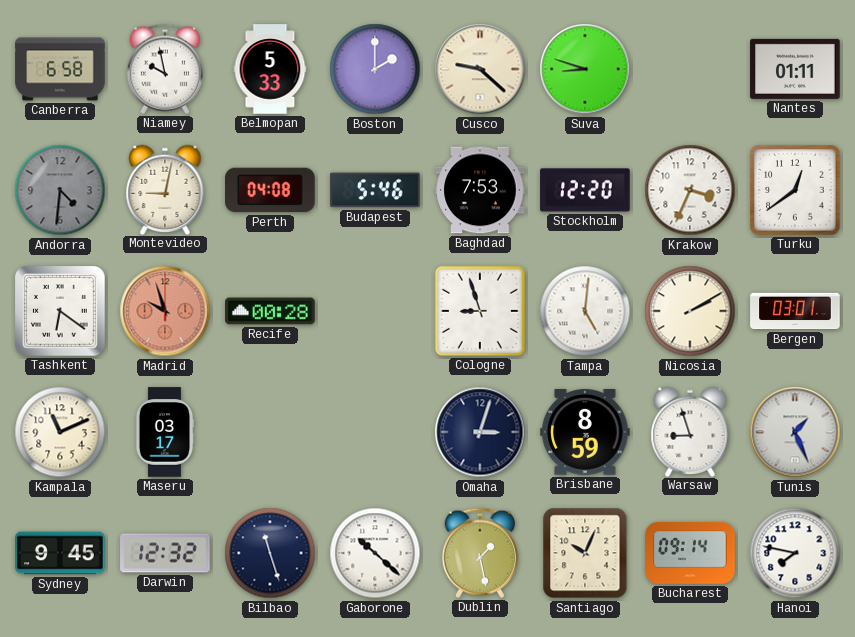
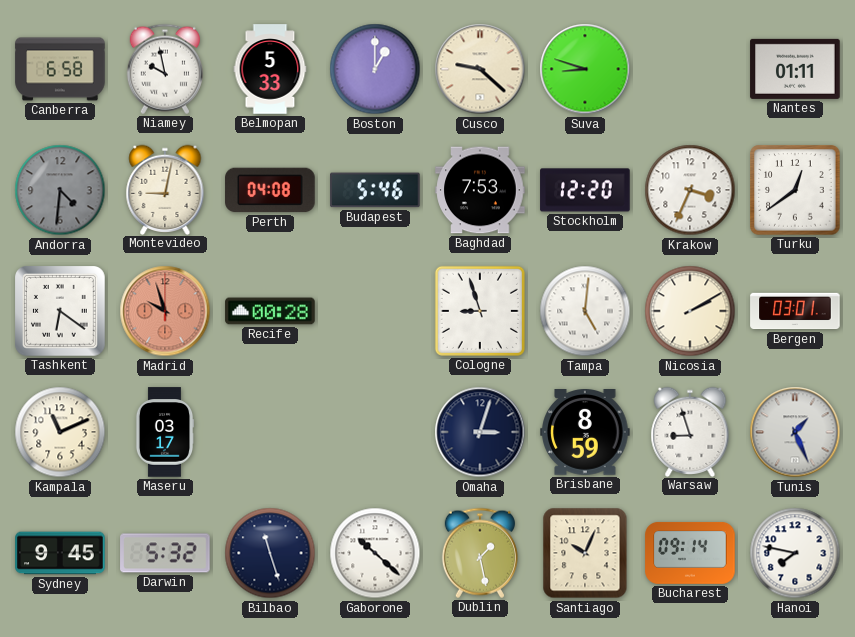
Boston: 2:00 -> 1:00 (375, 69)
Darwin: 12:32 -> 5:32 (165, 553)
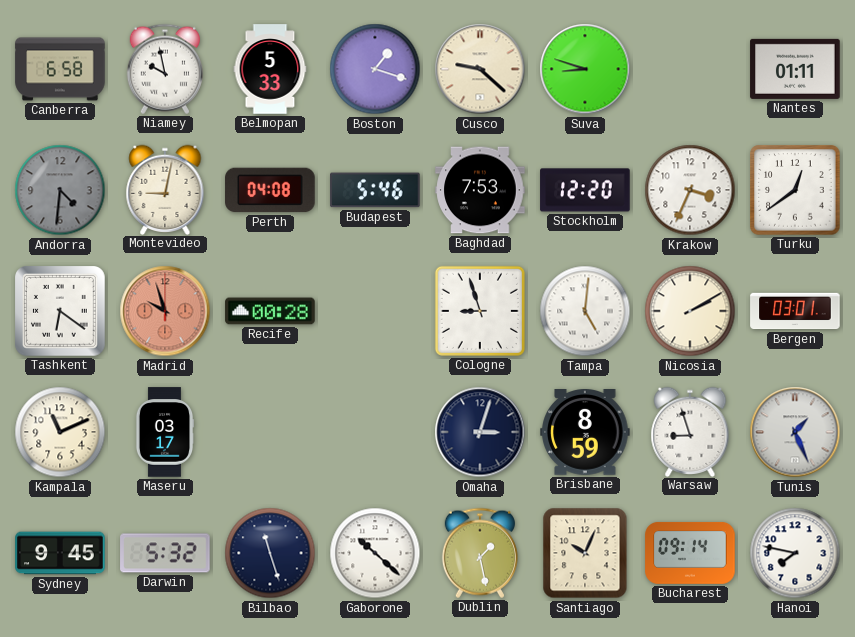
Boston: 1:00 -> 1:18 (375, 69)
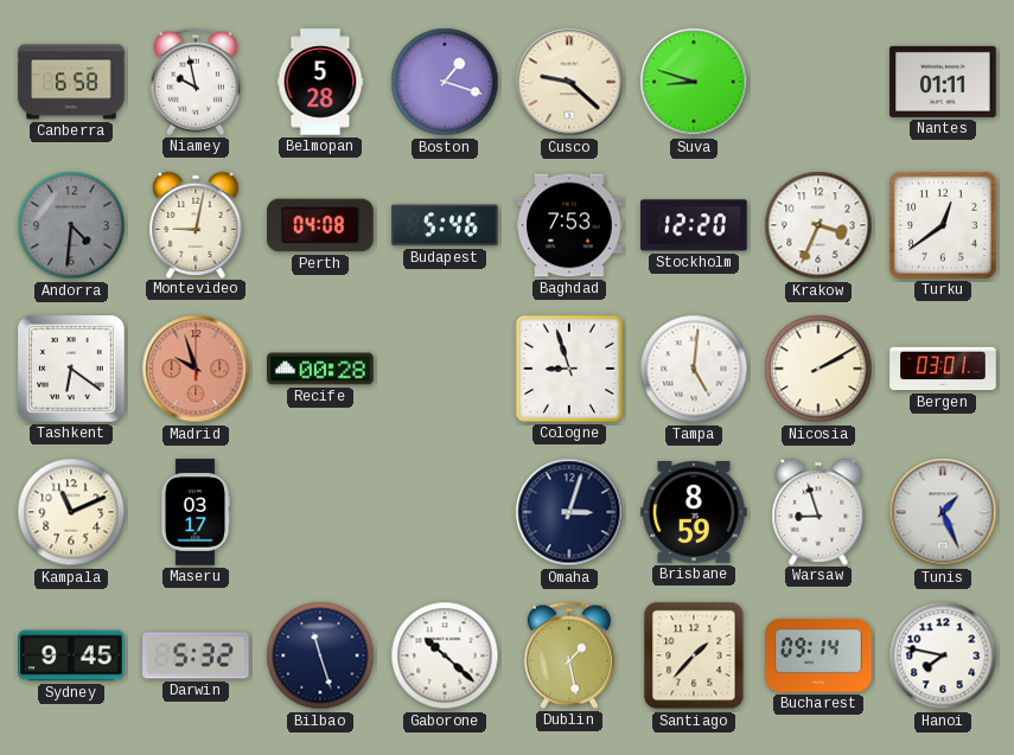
Belmopan: 5:33 -> 5:28 (320, 82)
Santiago: 10:04 -> 1:37 (694, 655)
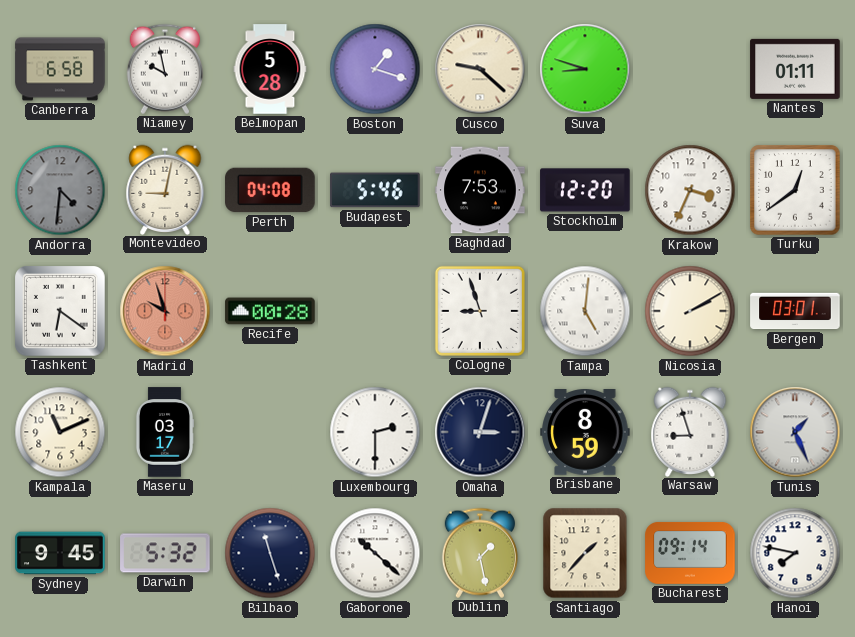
Luxembourg: none -> 2:30 (375, 432)
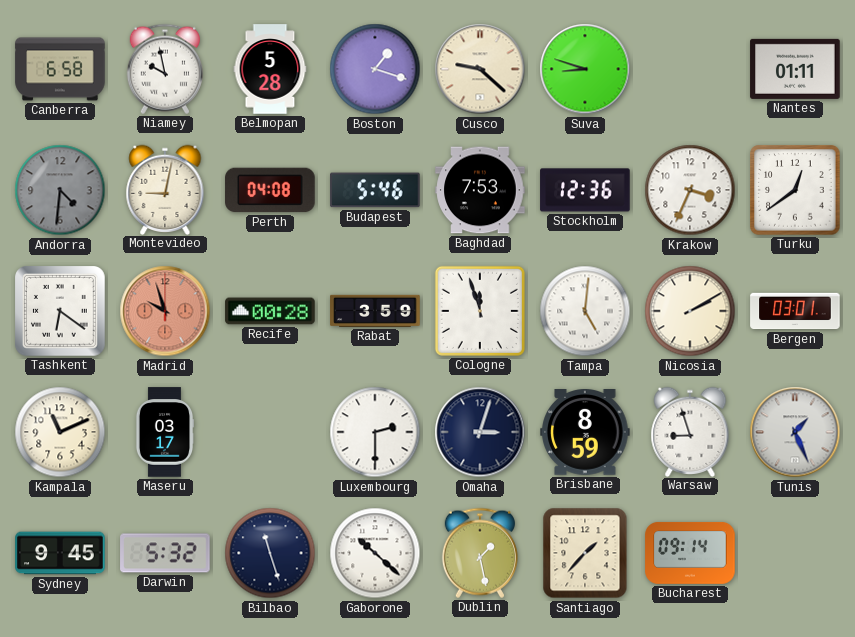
Stockholm: 12:20 -> 12:36 (585, 190)
Rabat: none -> 3:59 (375, 311)
Cologne: 8:57 -> 11:57 (480, 311)
Hanoi: 7:47 -> none (795, 553)
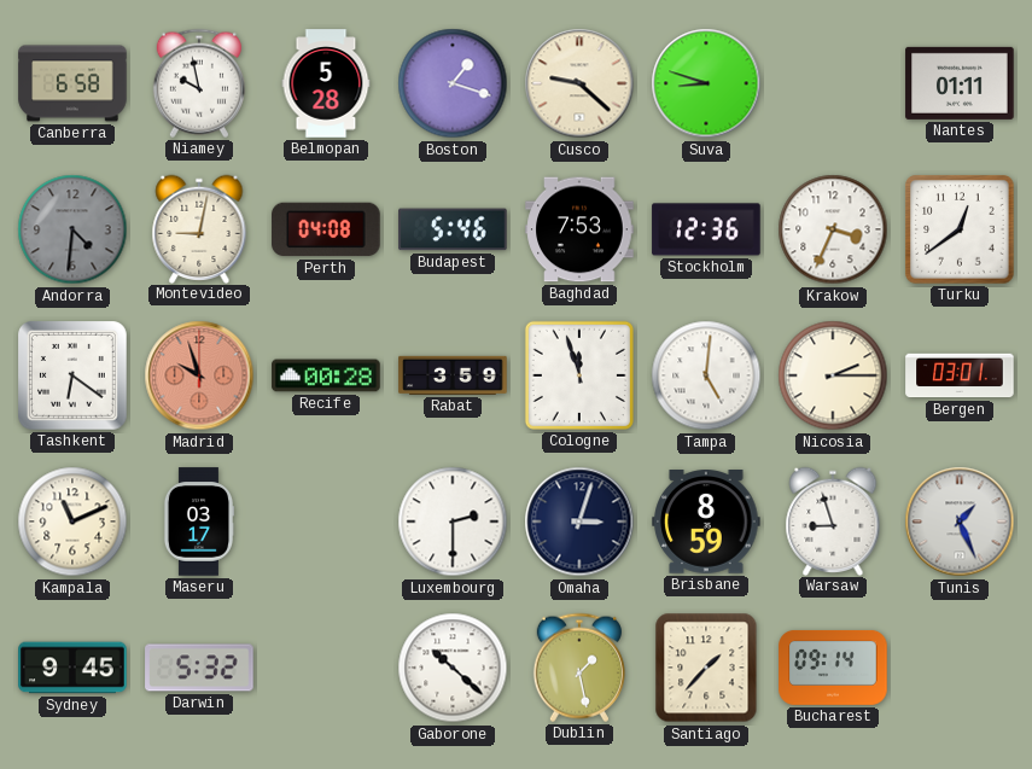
Nicosia: 2:10 -> 2:15 (833, 375)
Bilbao: 11:27 -> none (270, 553)
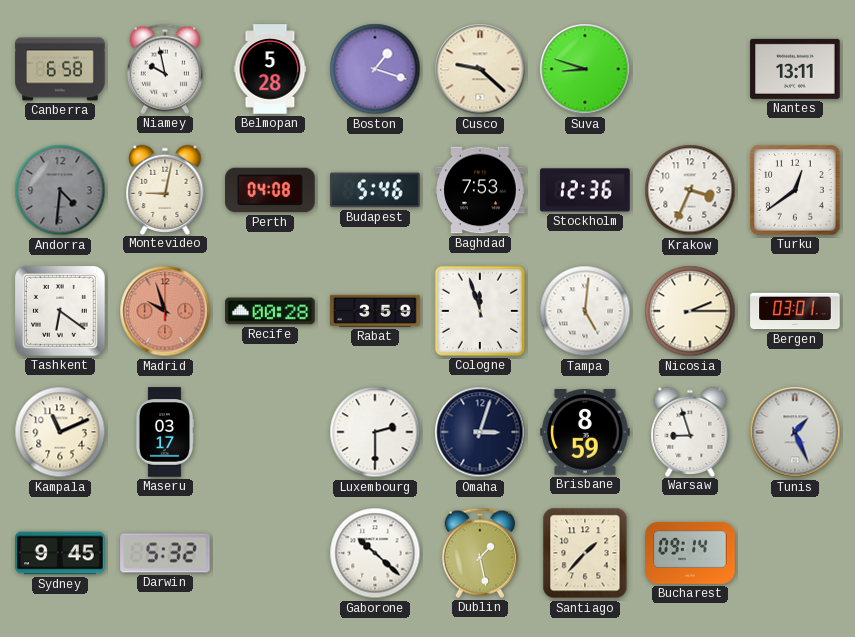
Nantes: 01:11 -> 13:11 (795, 69)
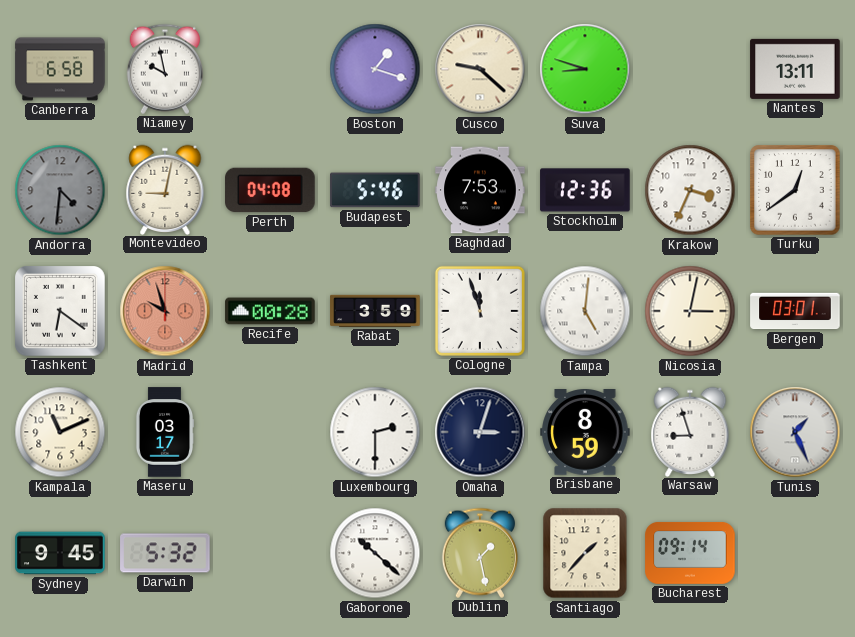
Belmopan: 5:28 -> none (270, 69)
Nicosia: 2:15 -> 3:02 (690, 311)
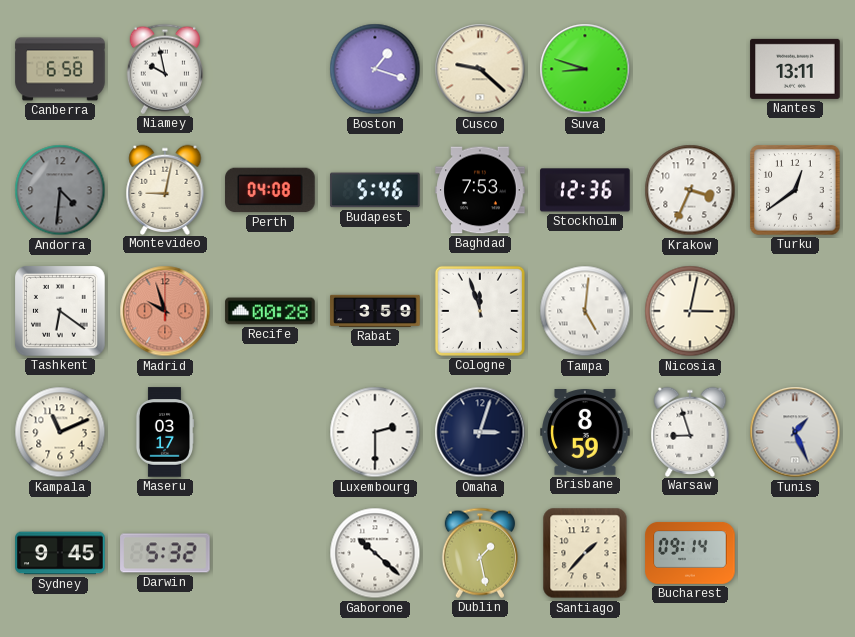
Bergen: 03:01 -> none (795, 311)
